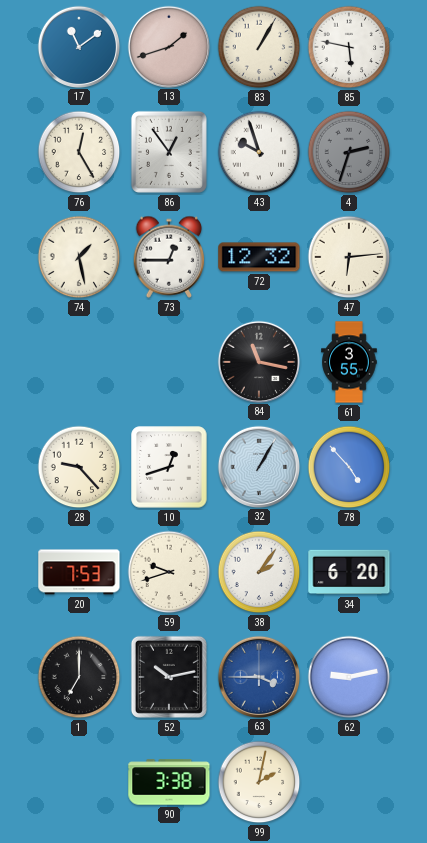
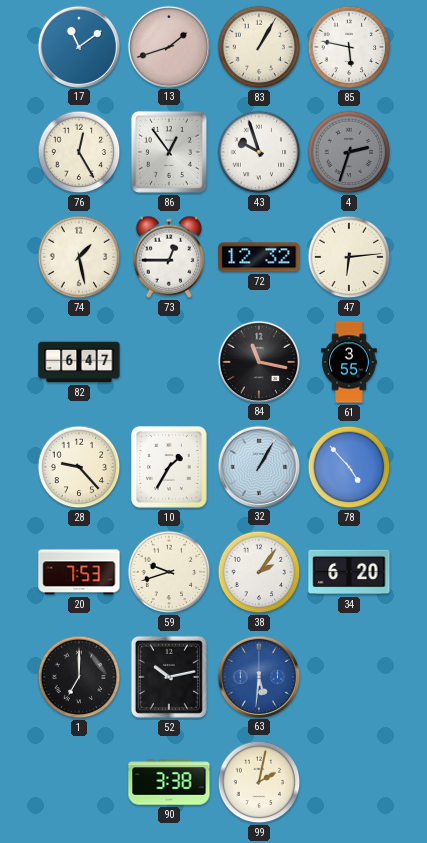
82: none -> 6:47 (79, 362)
10: 12:42 -> 1:35 (169, 467)
63: 3:45 -> 5:31 (258, 676)
62: 9:13 -> none (349, 677)
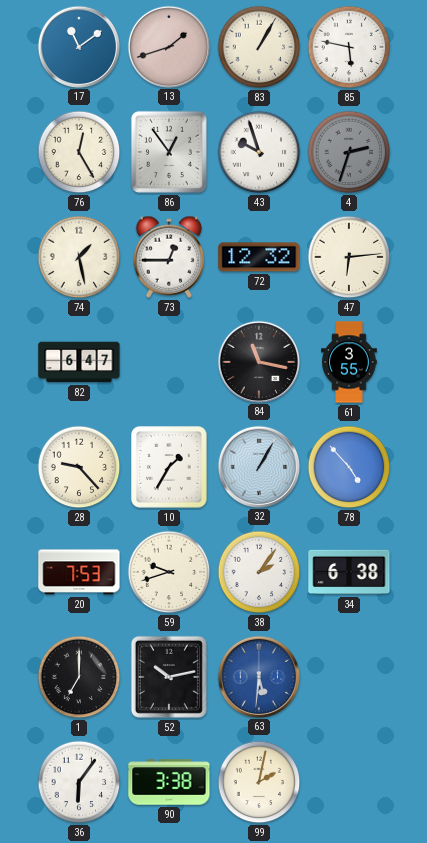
34: 6:20 -> 6:38 (349, 572)
36: none -> 6:06 (79, 782)
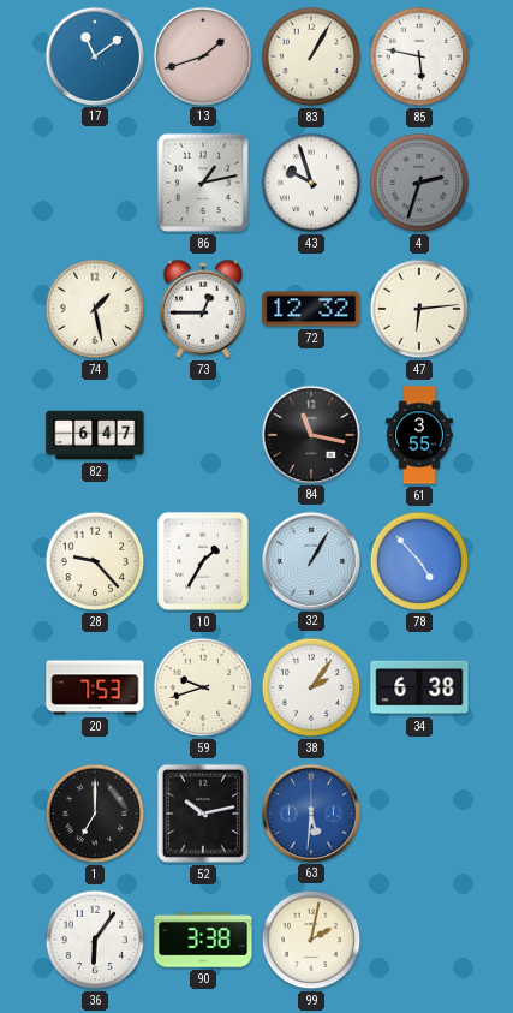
76: 12:25 -> none (79, 152)
86: 12:54 -> 1:13 (203, 183)
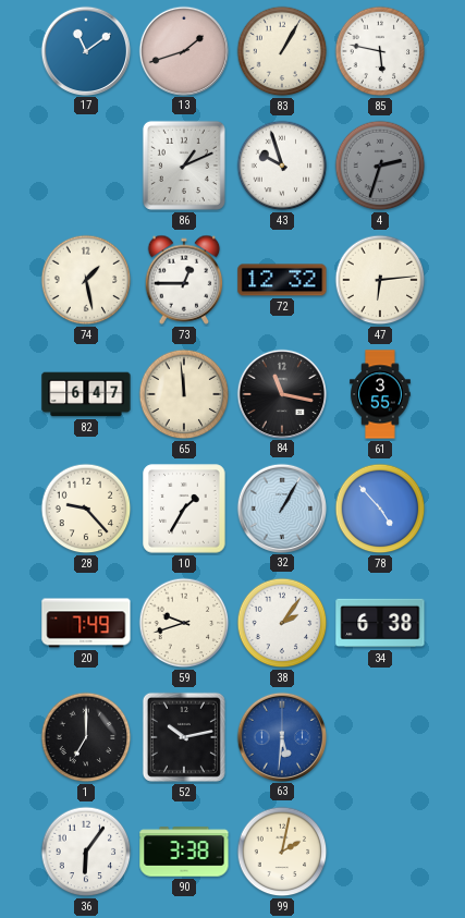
86: 1:13 -> 1:11 (184, 166)
65: none -> 11:59 (184, 394)
20: 7:53 -> 7:49 (86, 623)
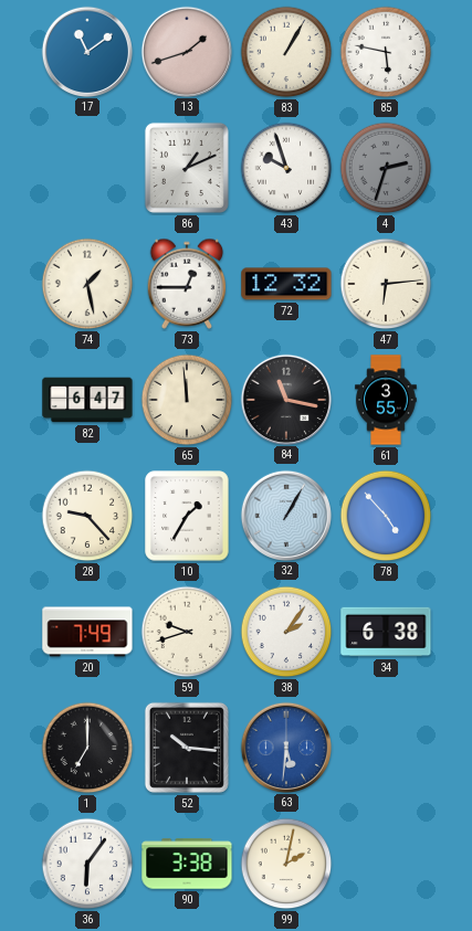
52: 10:13 -> 10:16 (187, 748)
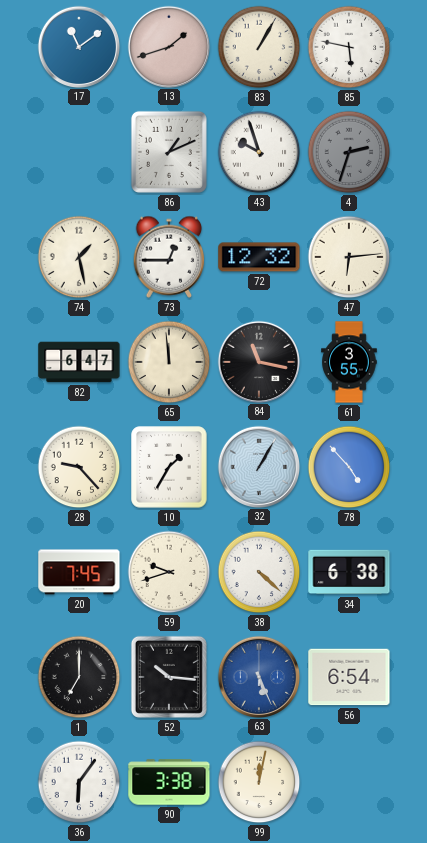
20: 7:49 -> 7:45 (79, 572)
38: 2:06 -> 4:22 (259, 572)
63: 5:31 -> 5:26 (258, 676)
56: none -> 6:54 (349, 677)
99: 2:02 -> 12:02 (259, 782)
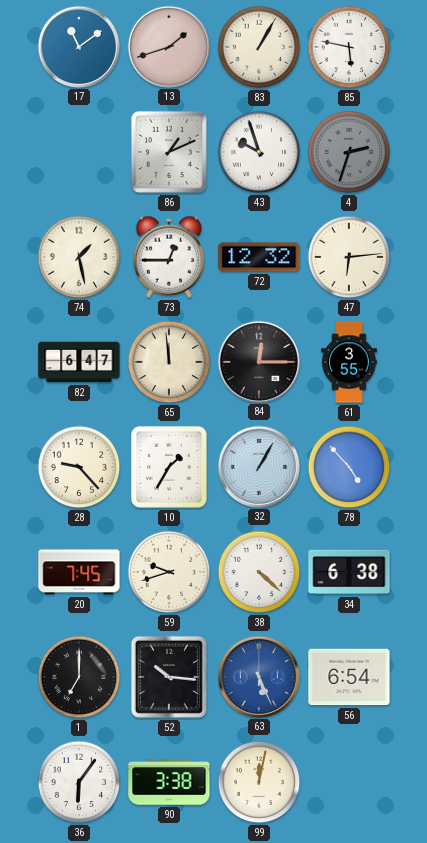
84: 11:17 -> 12:15 (258, 361)
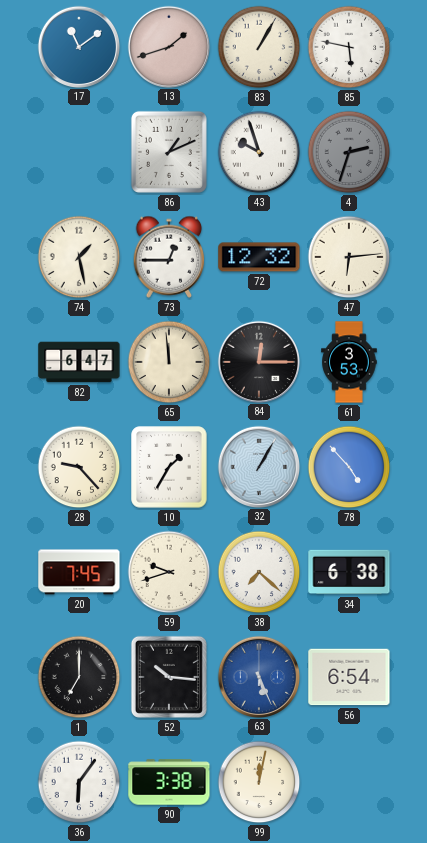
61: 3:55 -> 3:53 (349, 362)
38: 4:22 -> 7:22 (259, 572)
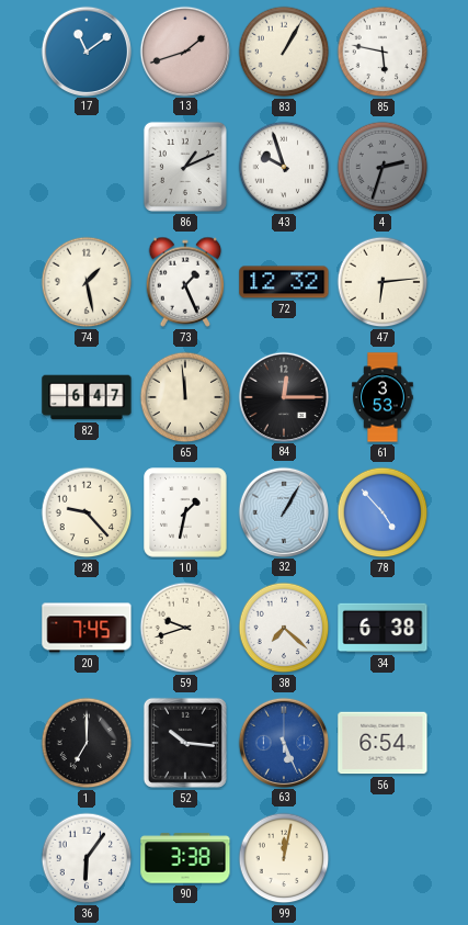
73: 12:45 -> 1:26 (185, 282)
10: 1:35 -> 1:32 (185, 512)
